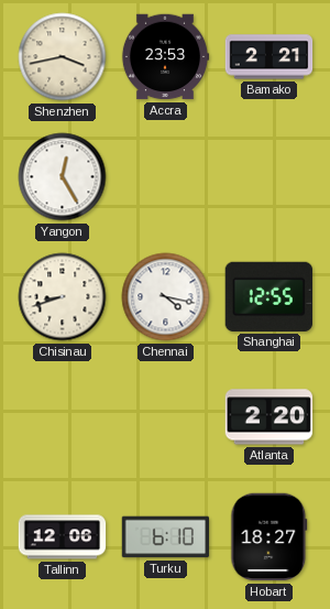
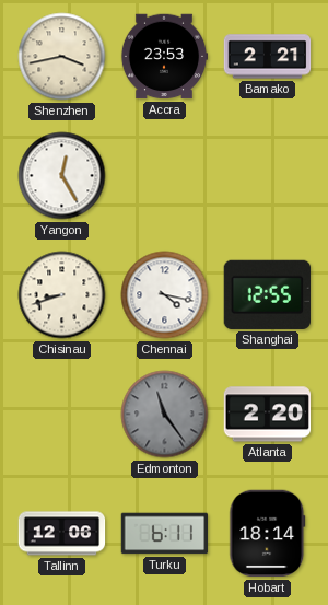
Edmonton: none -> 11:24 (165, 415)
Turku: 6:10 -> 6:11 (165, 534)
Hobart: 18:27 -> 18:14 (268, 534)
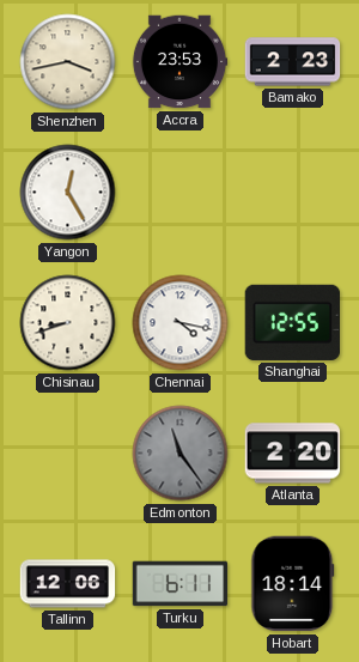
Bamako: 2:21 -> 2:23 (293, 62)
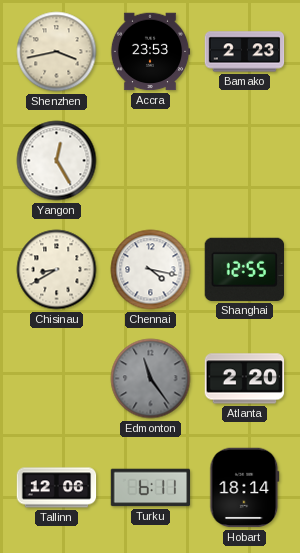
Chisinau: 8:42 -> 8:40 (57, 270)
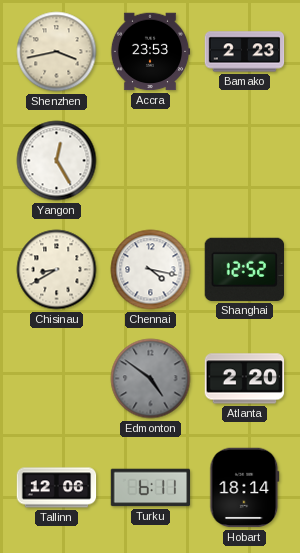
Shanghai: 12:55 -> 12:52 (244, 269)
Edmonton: 11:24 -> 4:51 (151, 379)
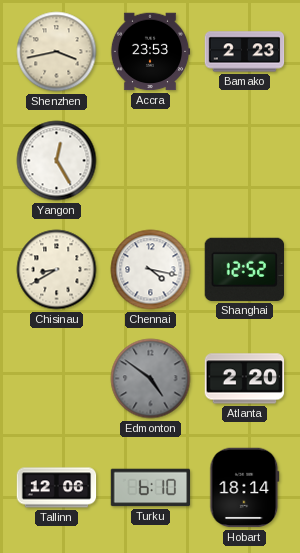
Turku: 6:11 -> 6:10 (151, 488)
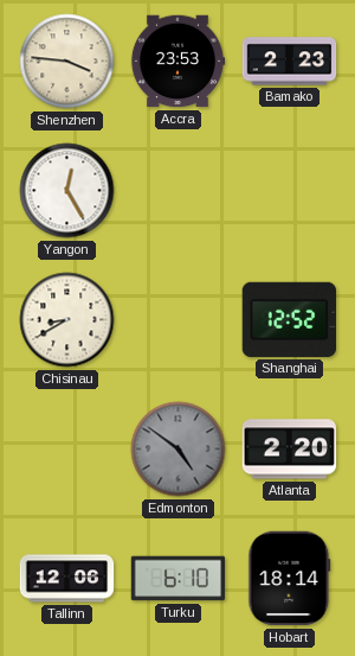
Shenzhen: 3:43 -> 3:46 (67, 62)
Chennai: 4:17 -> none (151, 270)
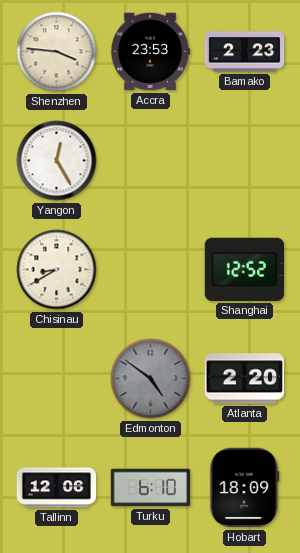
Hobart: 18:14 -> 18:09 (245, 488)
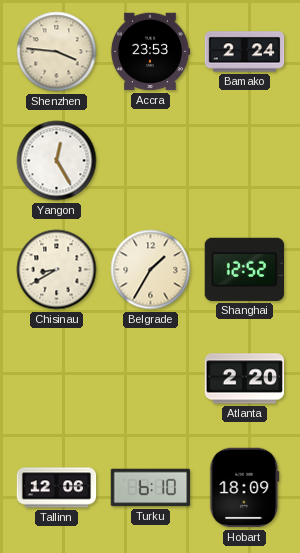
Bamako: 2:23 -> 2:24 (245, 52)
Belgrade: none -> 1:35 (151, 270)
Edmonton: 4:51 -> none (151, 379)
